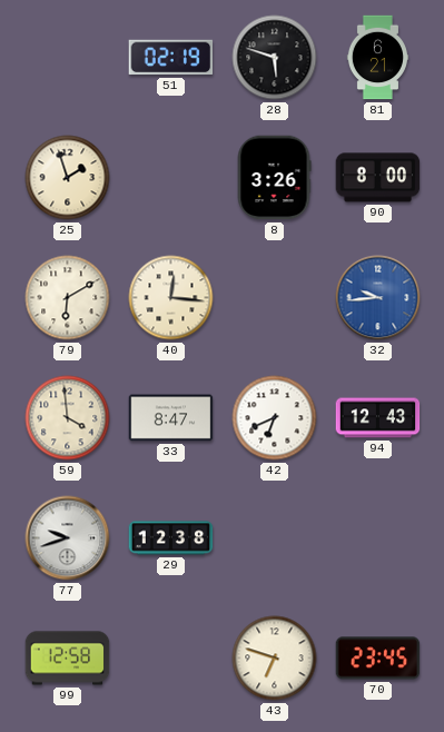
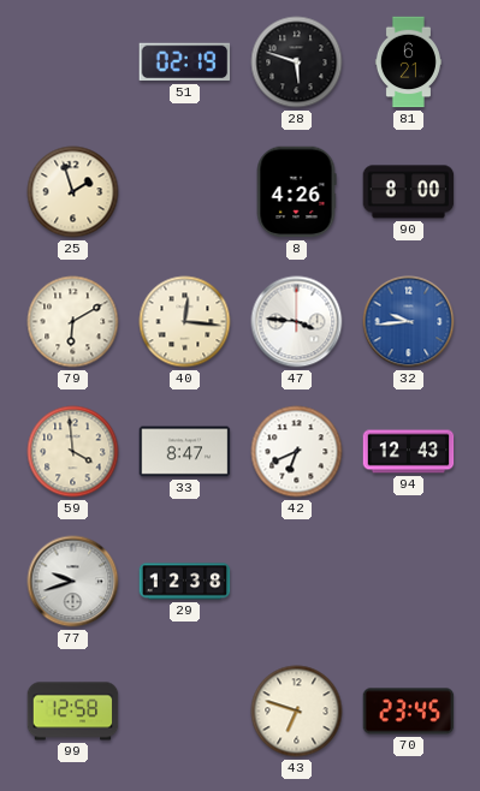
8: 3:26 -> 4:26 (296, 192)
47: none -> 3:46 (297, 322)
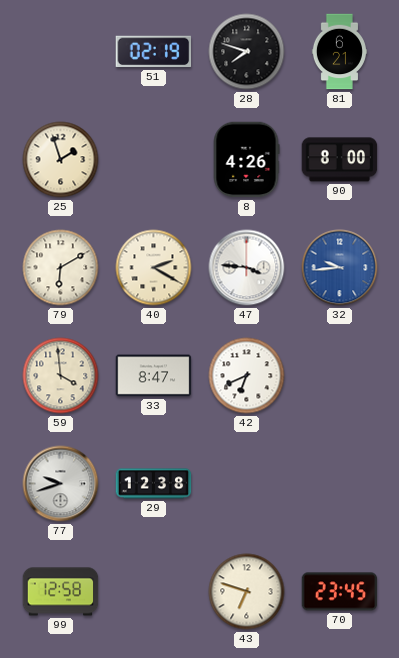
28: 5:48 -> 7:48 (247, 52)
40: 12:16 -> 2:20 (154, 268)
94: 12:43 -> none (409, 452)
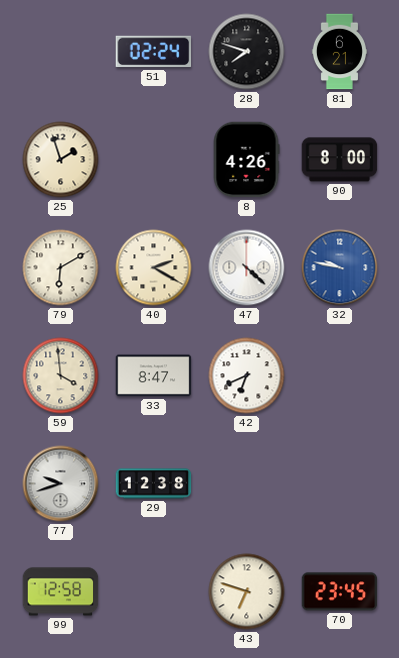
51: 02:19 -> 02:24 (154, 52)
47: 3:46 -> 4:22 (247, 268)
32: 9:44 -> 9:47 (340, 268)
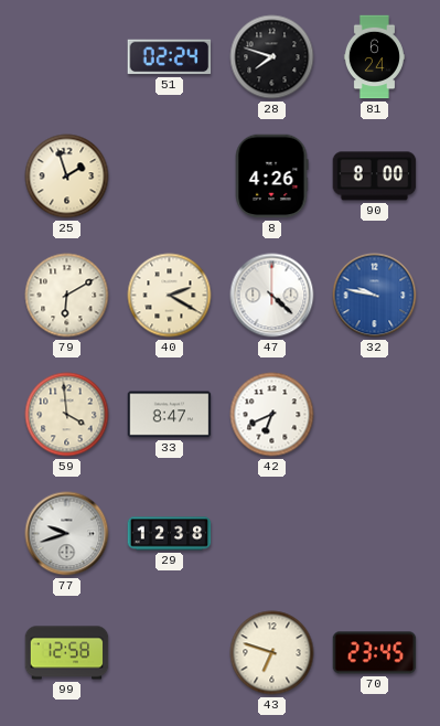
81: 6:21 -> 6:24 (374, 57)
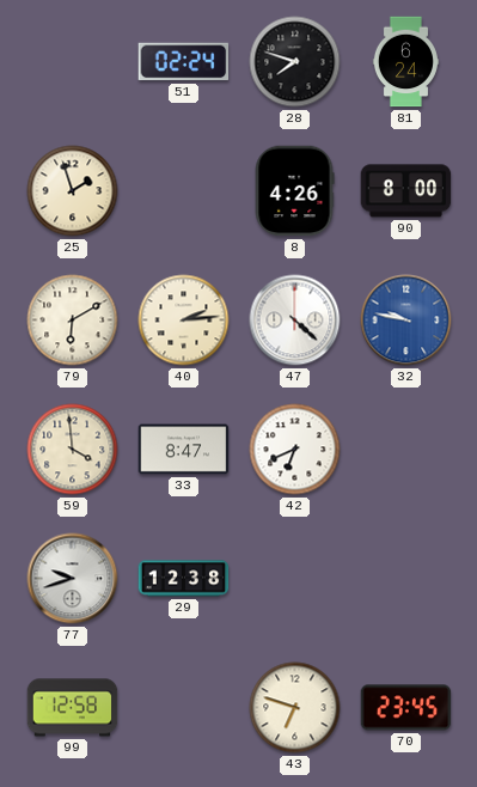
40: 2:20 -> 2:14 (184, 321)
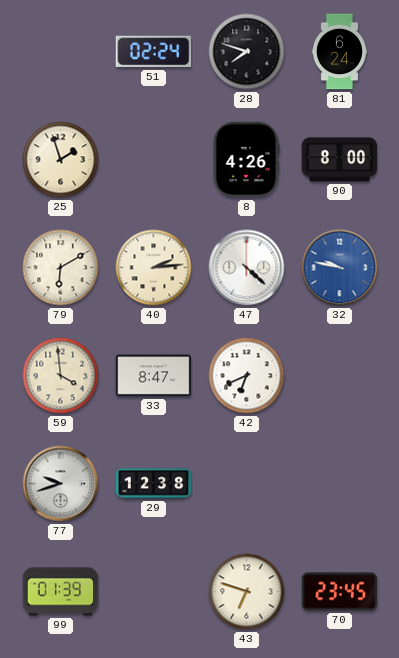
99: 12:58 -> 01:39 (61, 592)
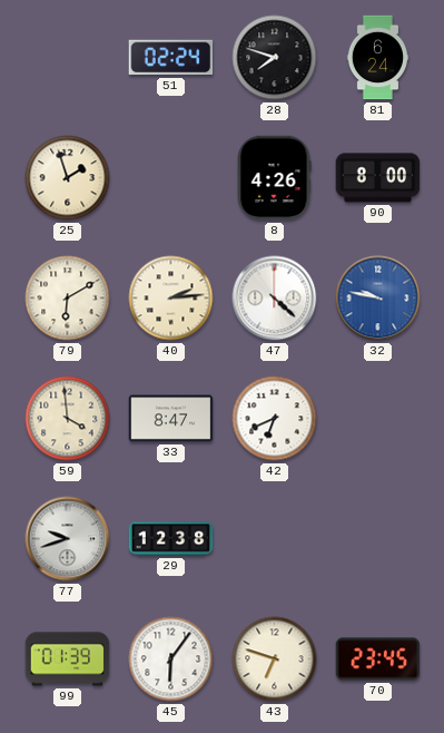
45: none -> 6:06 (171, 659)
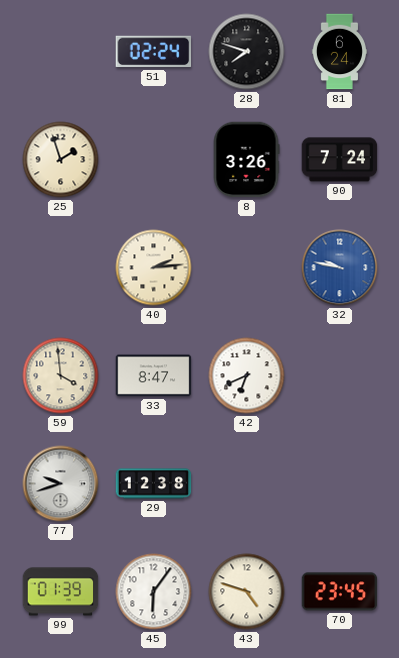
8: 4:26 -> 3:26 (246, 160)
90: 8:00 -> 7:24 (340, 160)
79: 6:10 -> none (68, 299)
47: 4:22 -> none (275, 299)
43: 6:48 -> 4:48 (247, 592)
